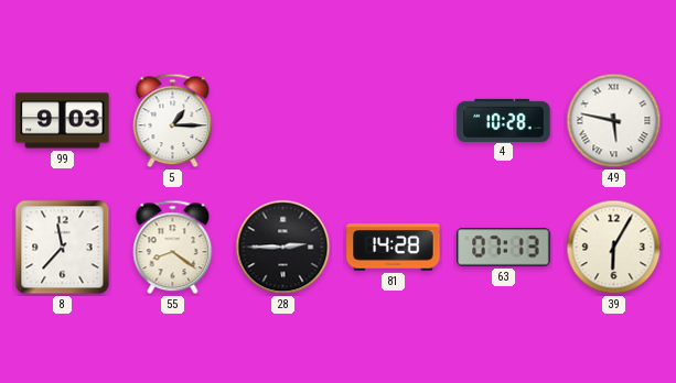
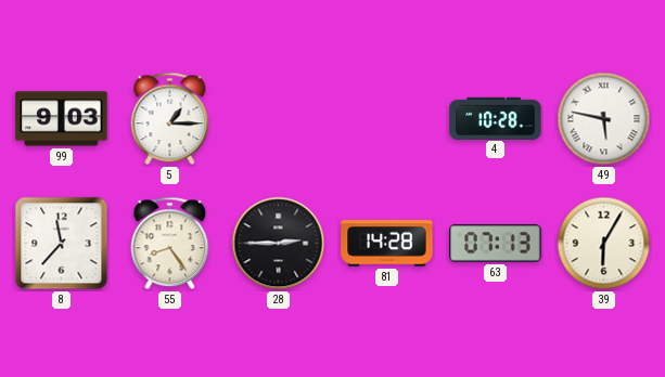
55: 8:21 -> 8:24 (170, 244)
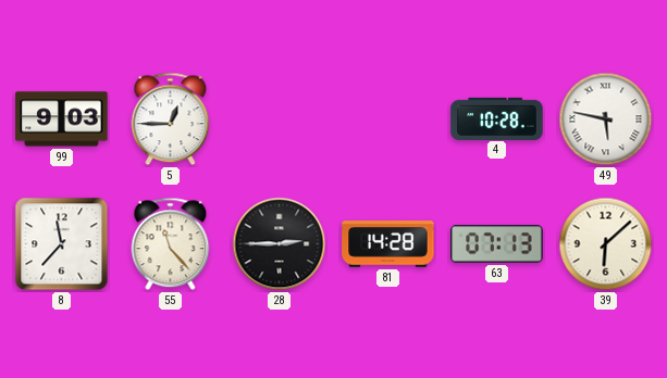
5: 1:15 -> 12:45 (171, 119)
55: 8:24 -> 11:23 (171, 244)
39: 6:05 -> 6:08 (606, 244)
